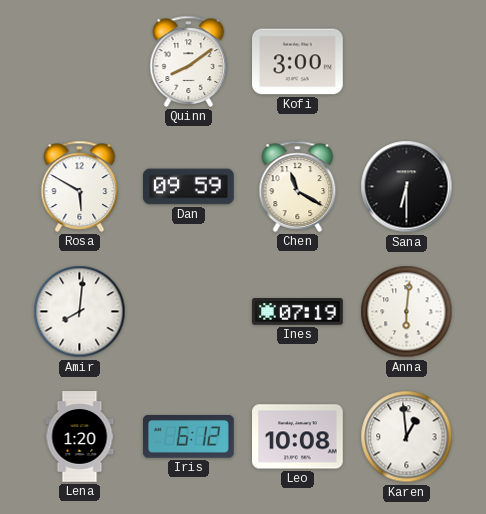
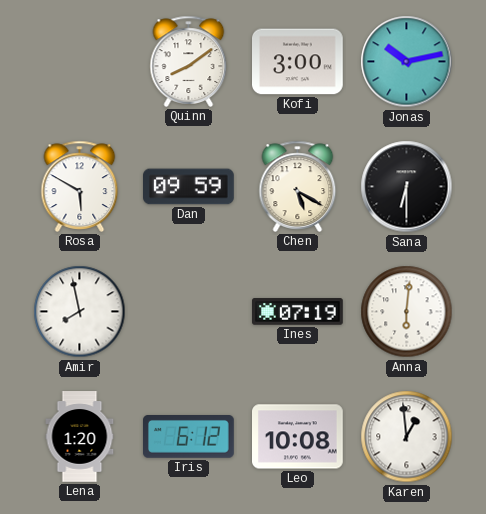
Jonas: none -> 10:13 (407, 62)
Chen: 11:20 -> 5:20 (298, 186)
Amir: 8:01 -> 7:58 (80, 312)
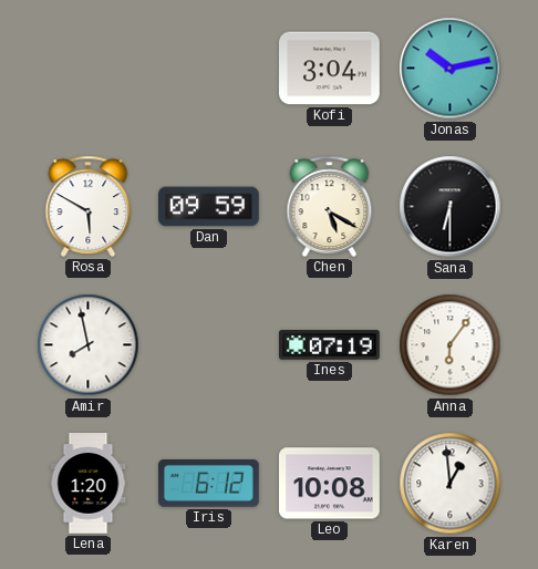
Quinn: 8:09 -> none (189, 61)
Kofi: 3:00 -> 3:04 (330, 69)
Anna: 6:01 -> 6:06 (451, 345)
